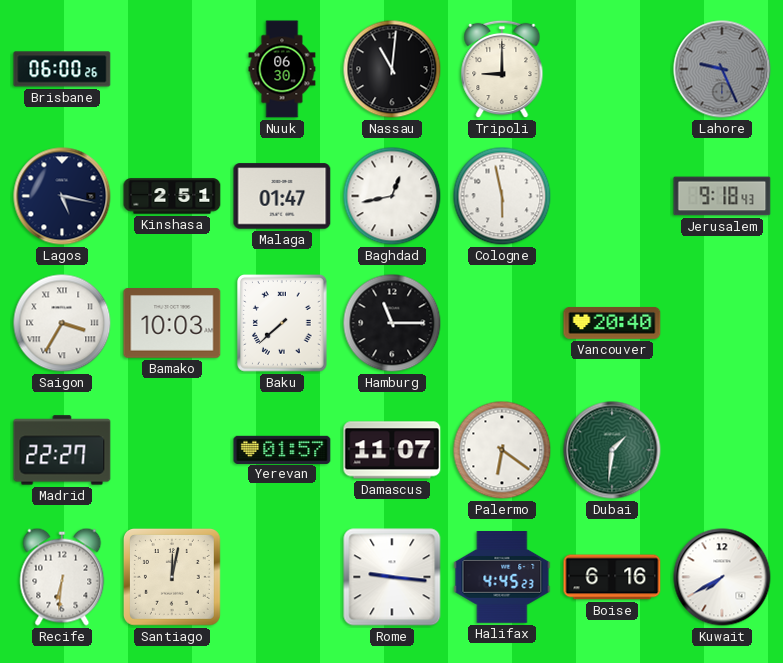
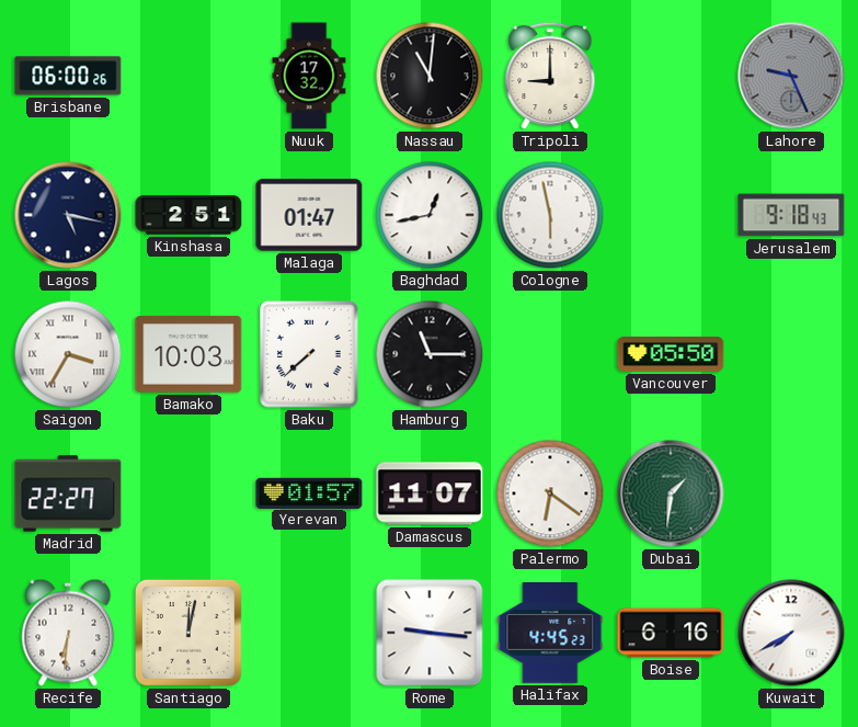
Nuuk: 06:30 -> 17:32 (309, 76)
Vancouver: 20:40 -> 05:50 (671, 354)
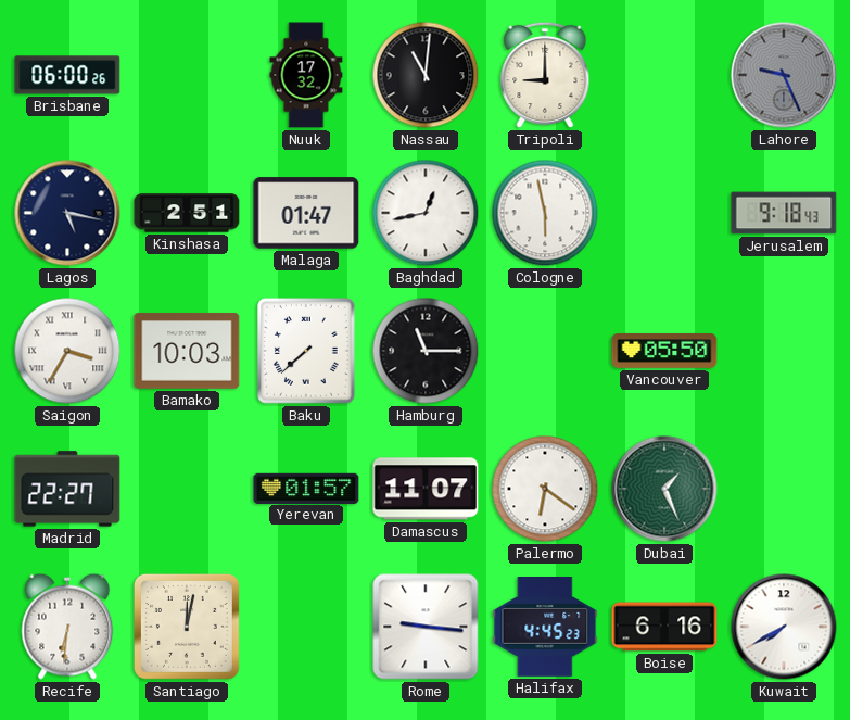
Dubai: 1:31 -> 1:26 (664, 489)
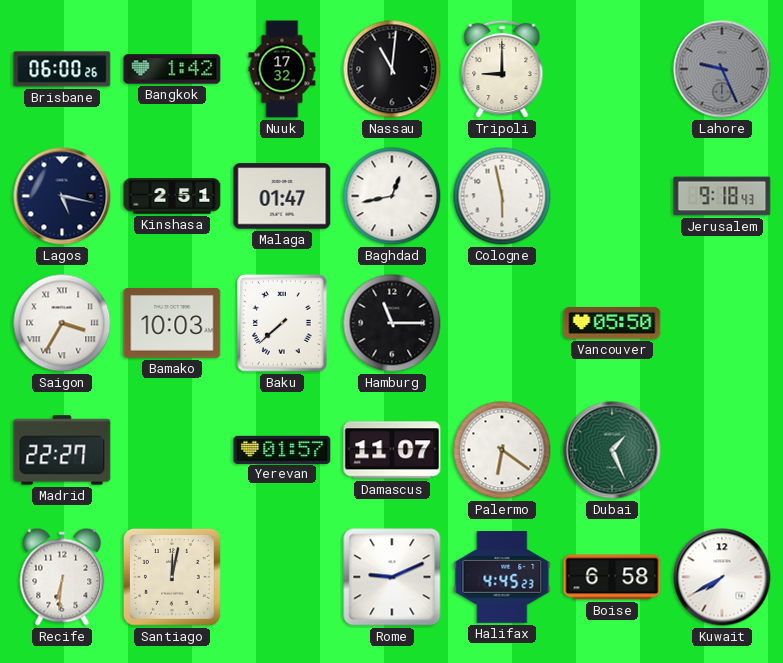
Bangkok: none -> 1:42 (172, 69)
Rome: 9:16 -> 9:11 (392, 577)
Boise: 6:16 -> 6:58 (612, 577)
